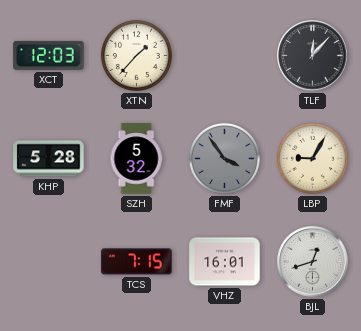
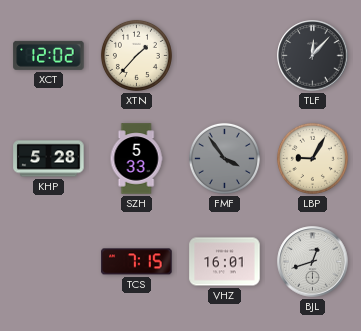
XCT: 12:03 -> 12:02 (49, 55)
SZH: 5:32 -> 5:33 (136, 159)
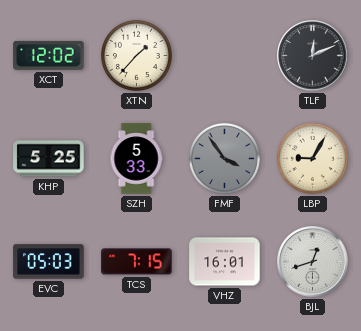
TLF: 12:07 -> 12:11 (313, 56)
KHP: 5:28 -> 5:25 (49, 159)
EVC: none -> 05:03 (49, 262)
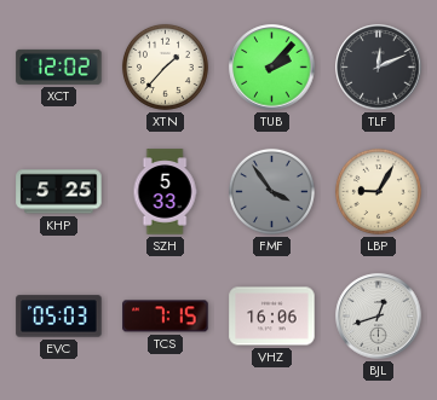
TUB: none -> 2:07 (272, 68)
VHZ: 16:01 -> 16:06 (272, 317)
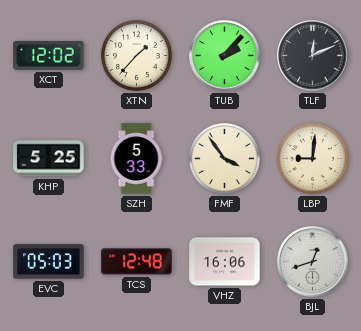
FMF dial: grey -> cream (224, 158)
LBP: 9:05 -> 9:01 (312, 158)
TCS: 7:15 -> 12:48 (137, 262)
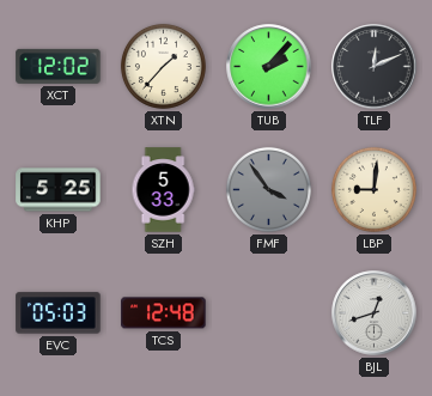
FMF dial: cream -> grey (268, 189)
VHZ: 16:06 -> none (225, 262)
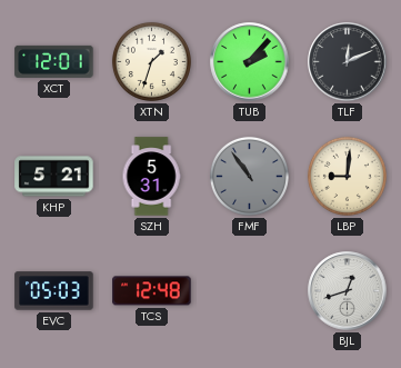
XCT: 12:02 -> 12:01 (54, 61)
XTN: 1:37 -> 1:33 (151, 61)
KHP: 5:25 -> 5:21 (54, 177)
SZH: 5:33 -> 5:31 (151, 177)
FMF: 3:54 -> 10:54 (249, 176)
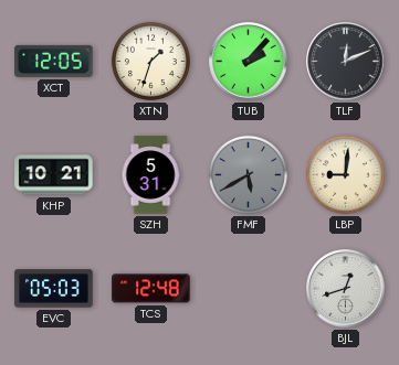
XCT: 12:01 -> 12:05 (54, 61)
KHP: 5:21 -> 10:21 (54, 175)
FMF: 10:54 -> 5:40 (248, 174)
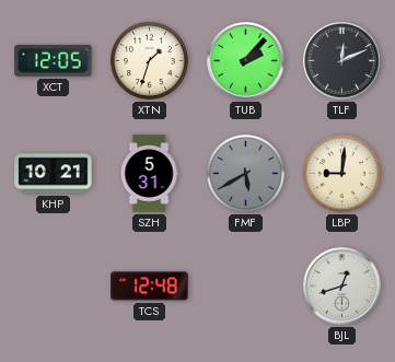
EVC: 05:03 -> none (54, 289)
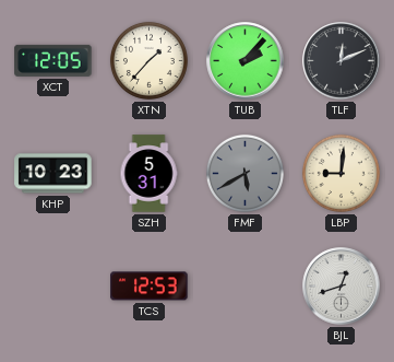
XTN: 1:33 -> 1:37 (148, 60)
KHP: 10:21 -> 10:23 (53, 174)
TCS: 12:48 -> 12:53 (150, 287)
